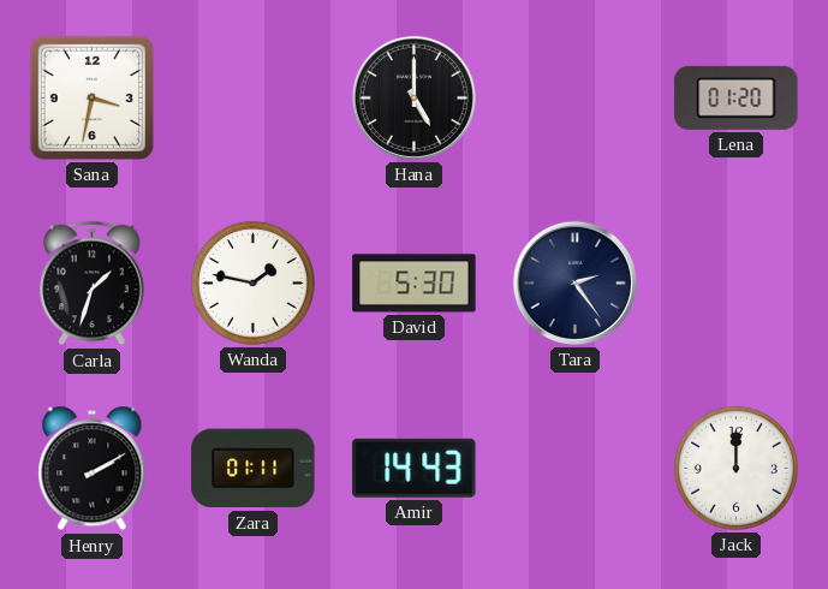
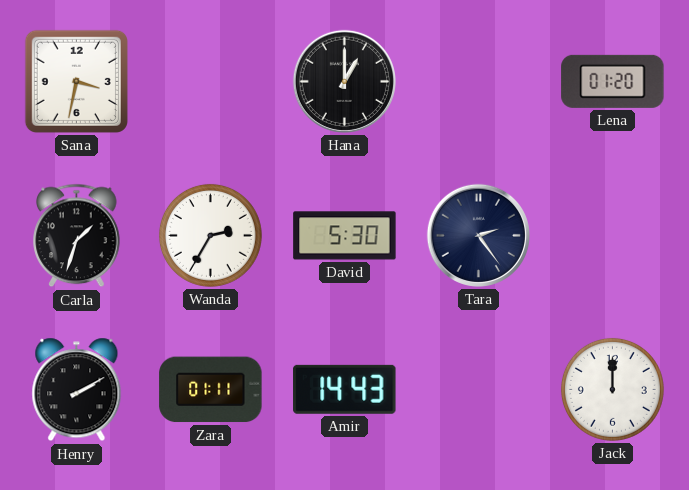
Hana: 5:00 -> 1:00 (344, 81)
Wanda: 1:47 -> 2:35 (210, 235)
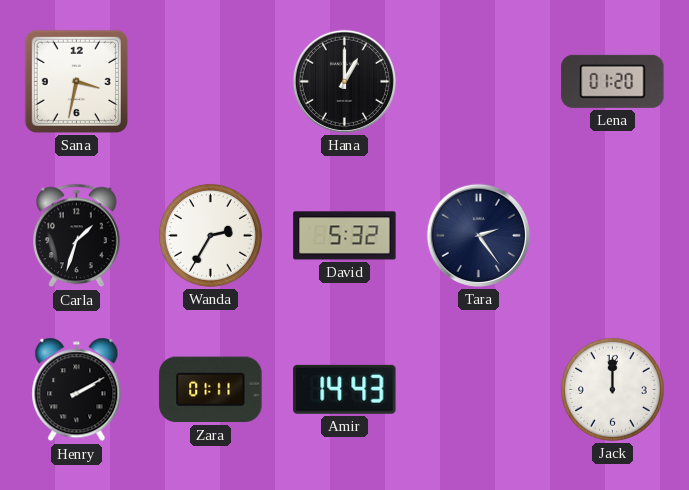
David: 5:30 -> 5:32 (345, 236)
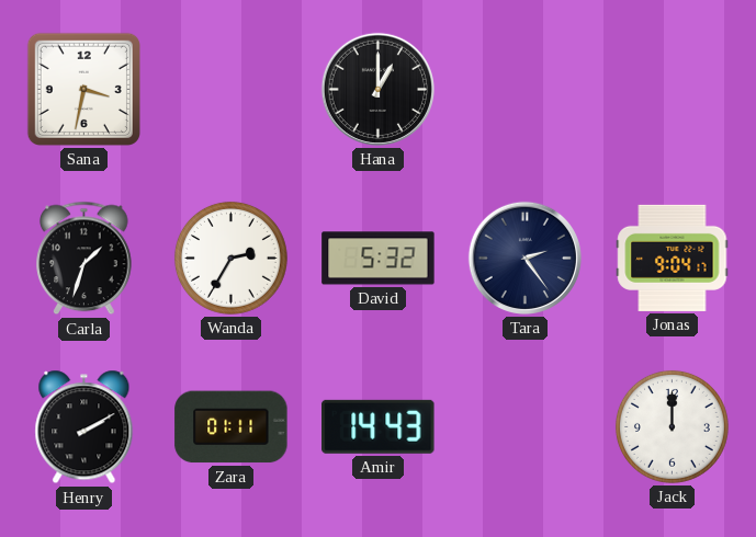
Lena: 01:20 -> none (613, 81)
Jonas: none -> 9:04 (673, 258)
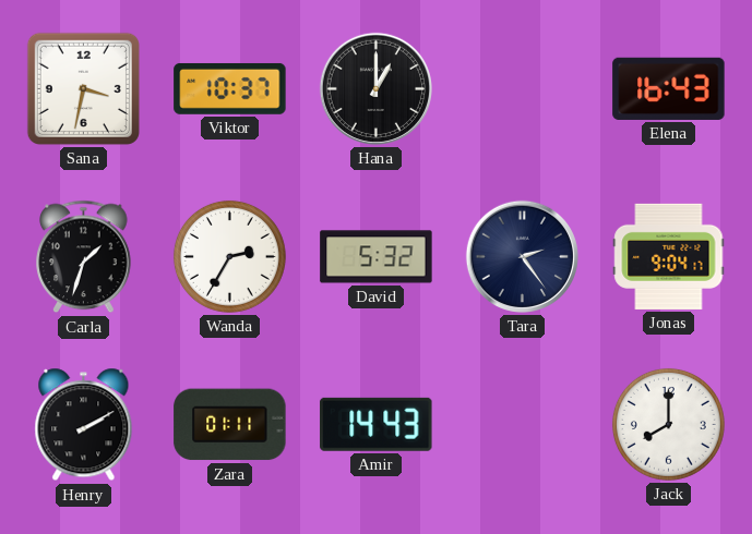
Viktor: none -> 10:37 (230, 88)
Elena: none -> 16:43 (669, 88)
Jack: 12:00 -> 8:00 (668, 424)
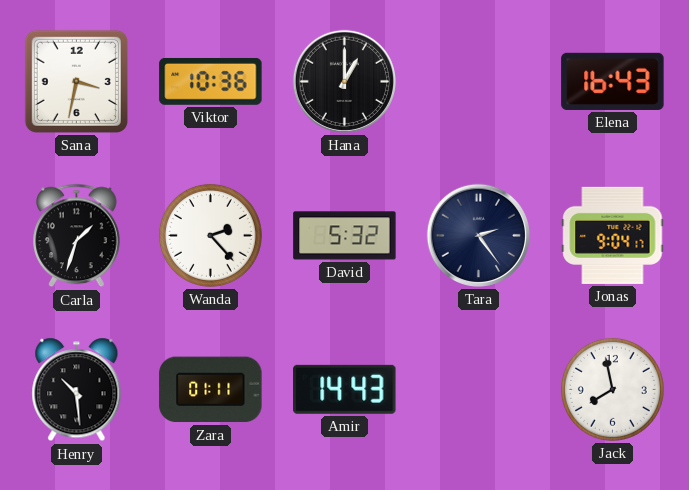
Viktor: 10:37 -> 10:36 (211, 81)
Wanda: 2:35 -> 2:23 (210, 235)
Henry: 2:10 -> 10:29 (77, 390)
Jack: 8:00 -> 7:58 (612, 389)
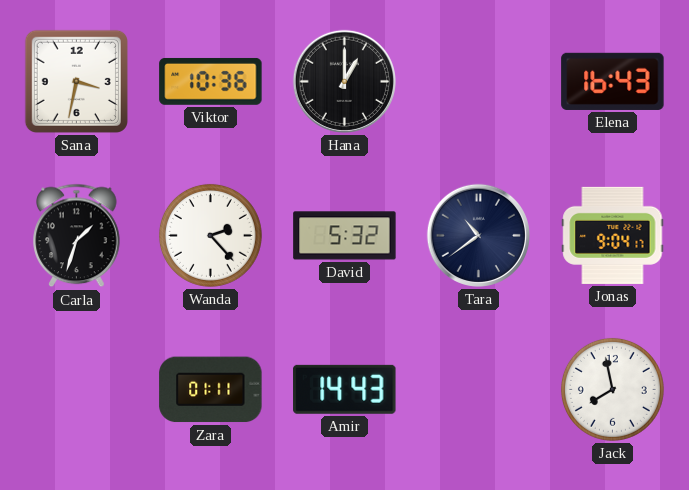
Tara: 2:24 -> 10:39 (478, 235)
Henry: 10:29 -> none (77, 390)
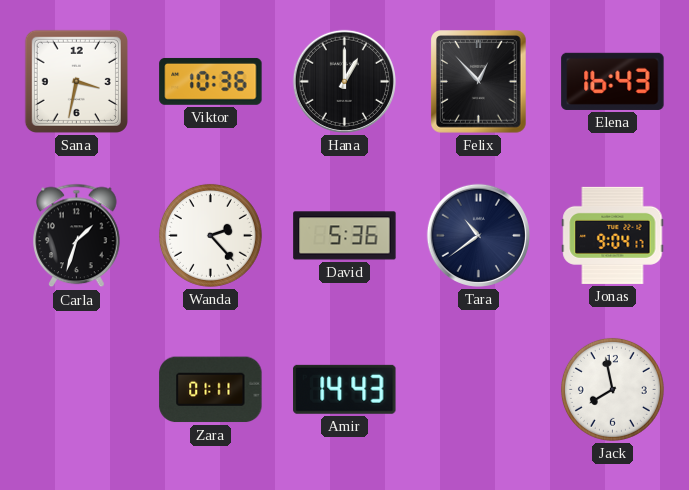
Felix: none -> 12:53 (479, 82)
David: 5:32 -> 5:36 (345, 236)
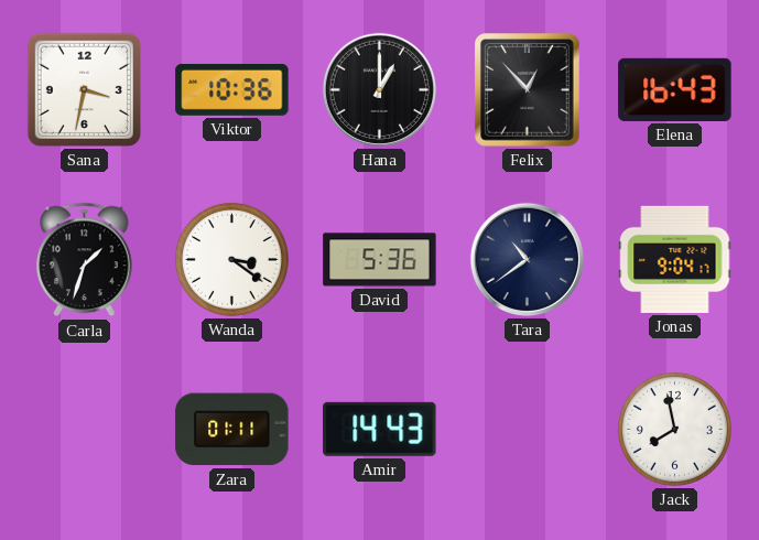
Wanda: 2:23 -> 3:21 (231, 259)
